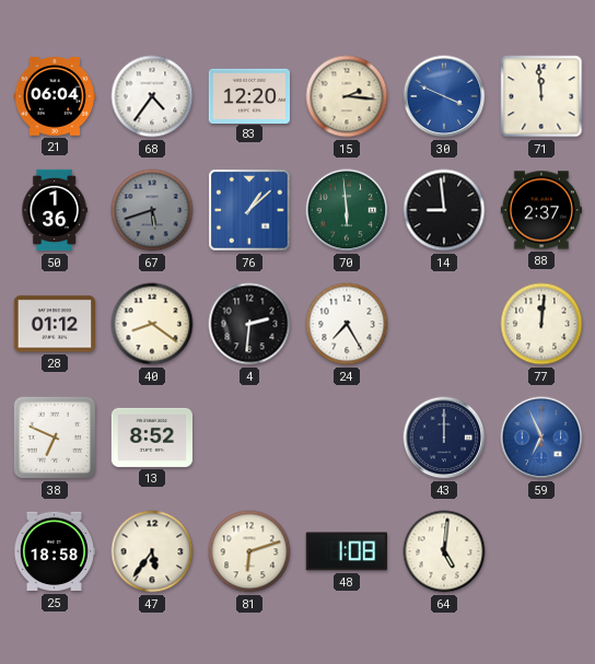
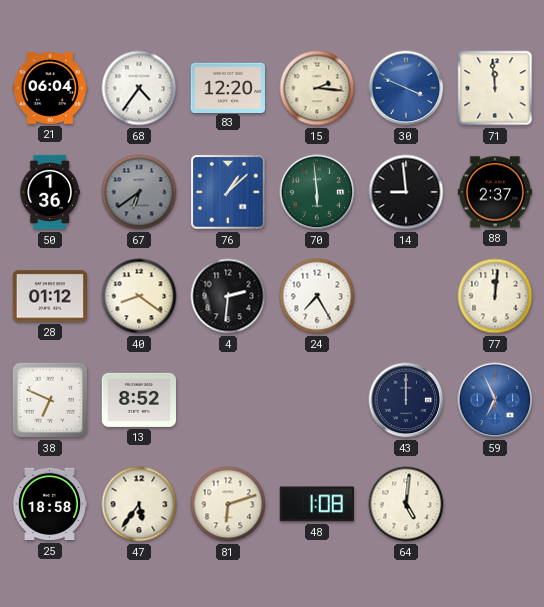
67: 5:42 -> 6:39 (139, 192)
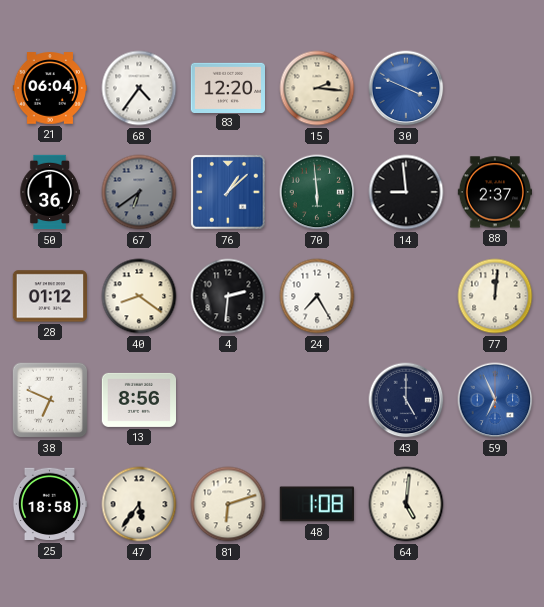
71: 11:59 -> none (495, 88)
13: 8:52 -> 8:56 (138, 400)
43: 12:00 -> 5:00 (406, 400)
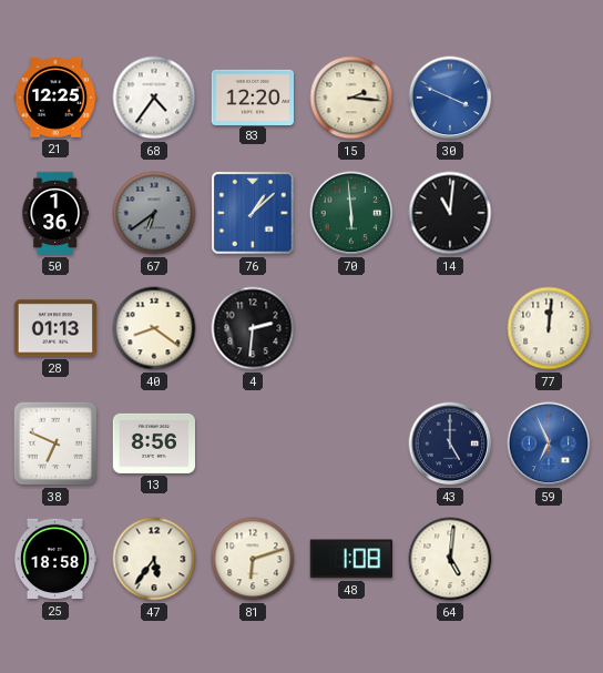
21: 06:04 -> 12:25 (55, 98)
14: 8:59 -> 11:01 (450, 213)
88: 2:37 -> none (494, 192)
28: 01:12 -> 01:13 (54, 328)
24: 7:25 -> none (317, 296)
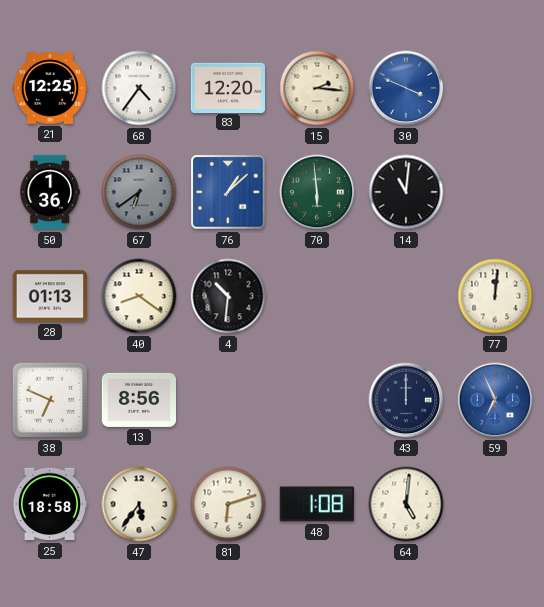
4: 2:31 -> 10:31 (228, 296)
43: 5:00 -> 12:00 (406, 400)
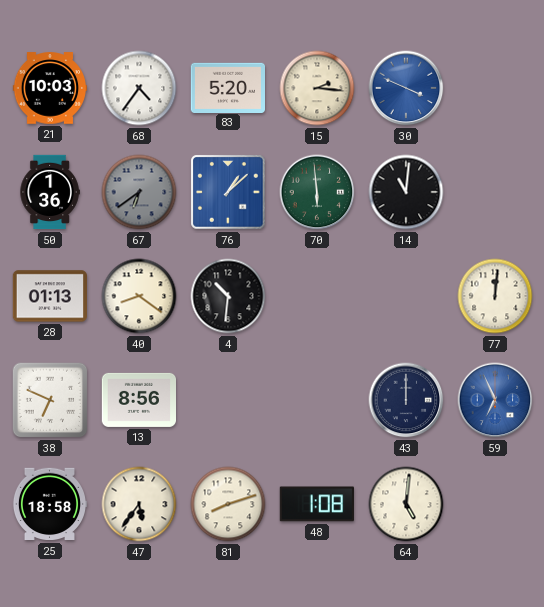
21: 12:25 -> 10:03 (50, 88)
83: 12:20 -> 5:20 (227, 87)
81: 6:12 -> 8:12 (228, 504)
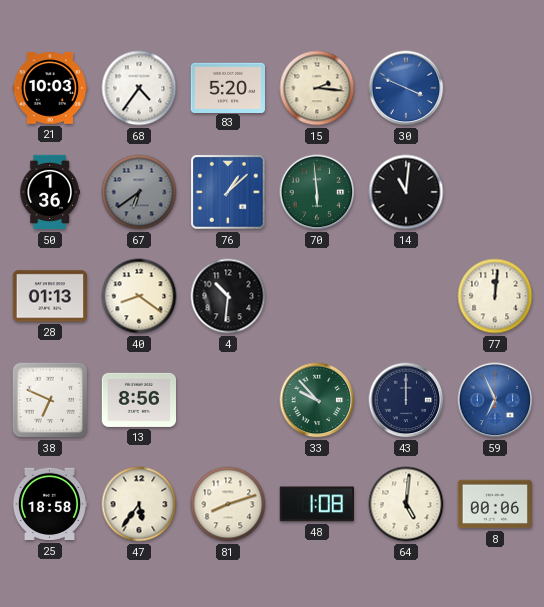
33: none -> 9:53 (317, 400)
8: none -> 00:06 (494, 504)
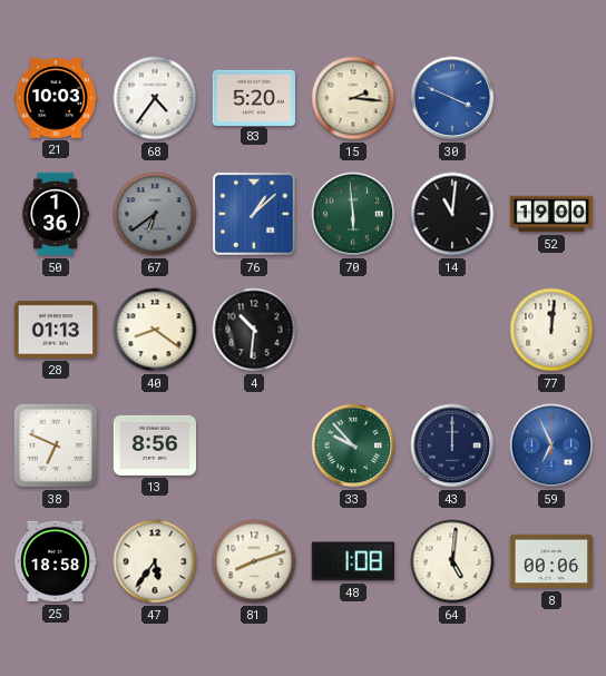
52: none -> 19:00 (551, 214)
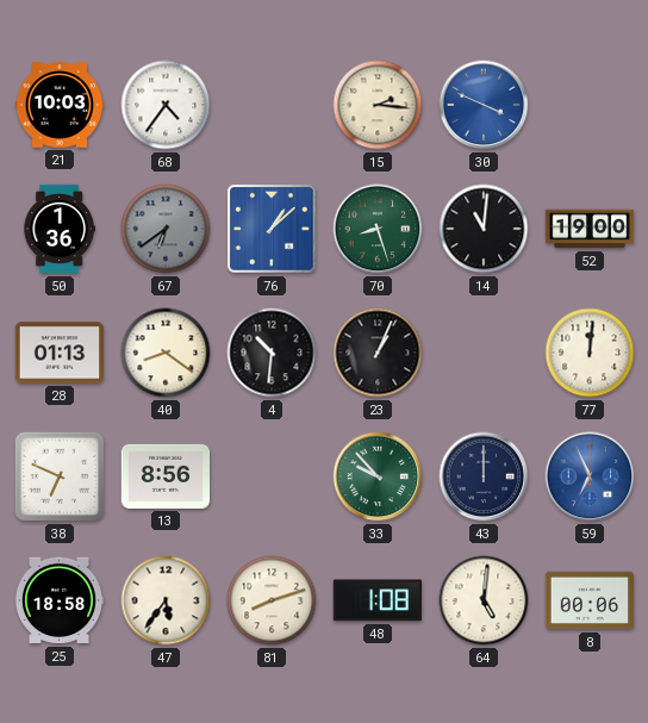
83: 5:20 -> none (253, 97)
70: 5:59 -> 8:27 (378, 229)
23: none -> 1:04 (378, 353)
